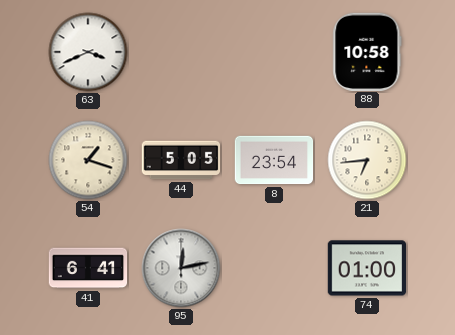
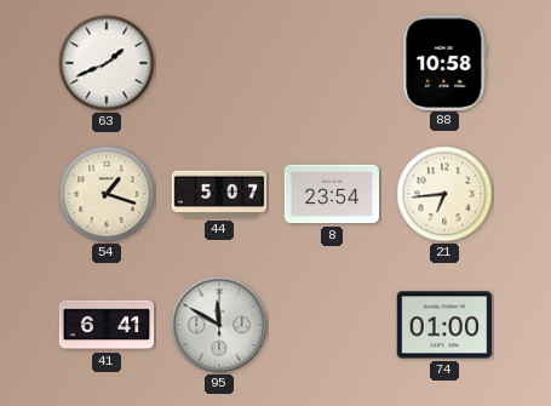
63: 3:41 -> 1:41 (107, 63)
44: 5:05 -> 5:07 (219, 194)
95: 12:13 -> 11:50 (219, 325)
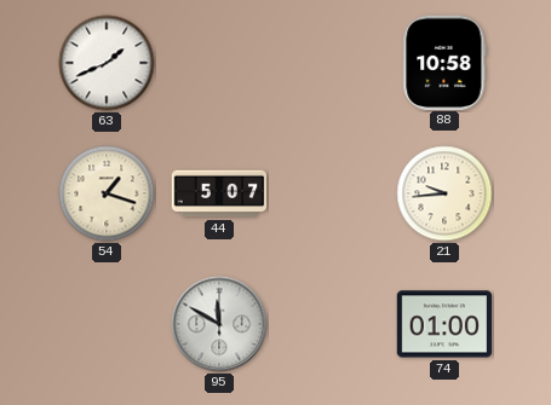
8: 23:54 -> none (332, 194)
21: 6:44 -> 9:44 (444, 193)
41: 6:41 -> none (107, 325)
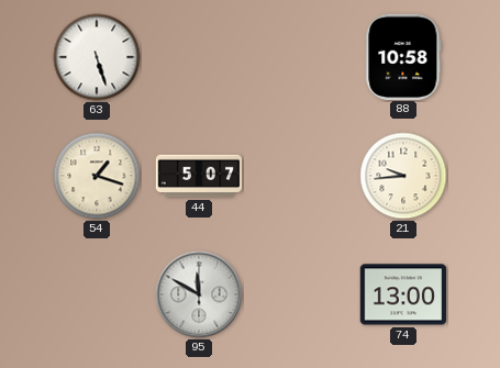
63: 1:41 -> 5:27 (97, 57)
74: 01:00 -> 13:00 (403, 294)
